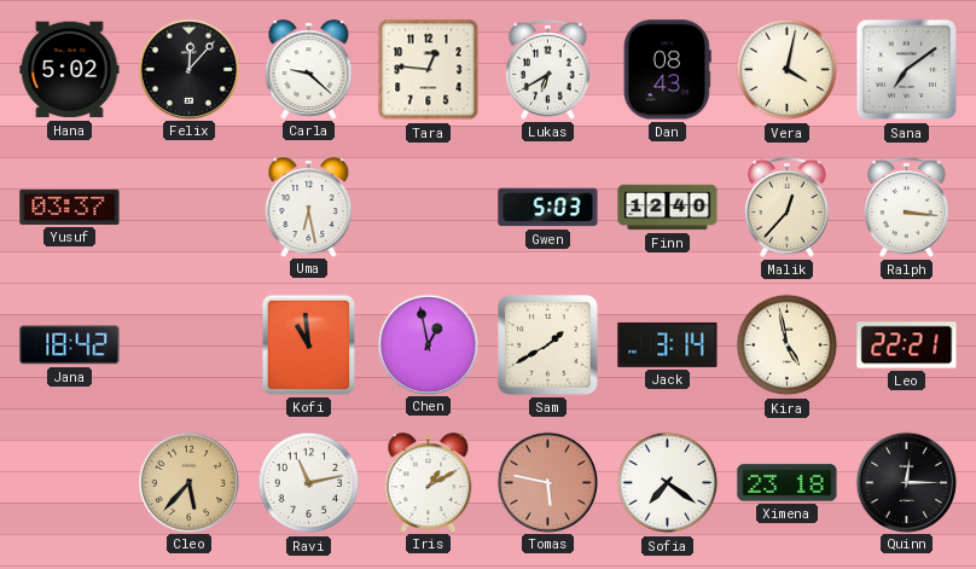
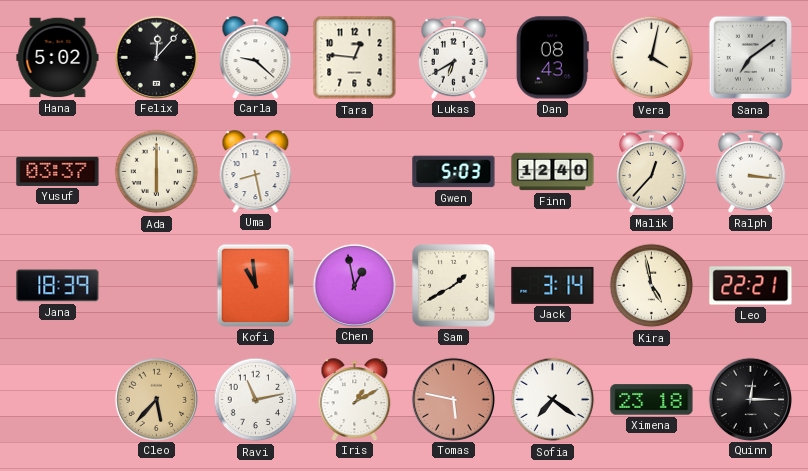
Ada: none -> 6:00 (157, 172)
Uma: 6:28 -> 8:28 (256, 171)
Jana: 18:42 -> 18:39 (58, 286)
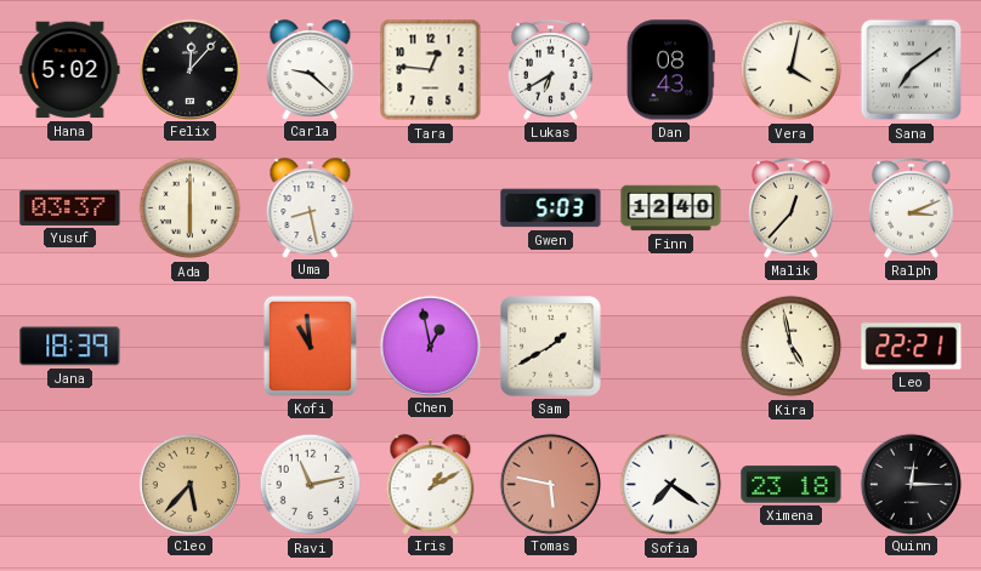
Ralph: 3:16 -> 3:11 (912, 207)
Jack: 3:14 -> none (553, 285)
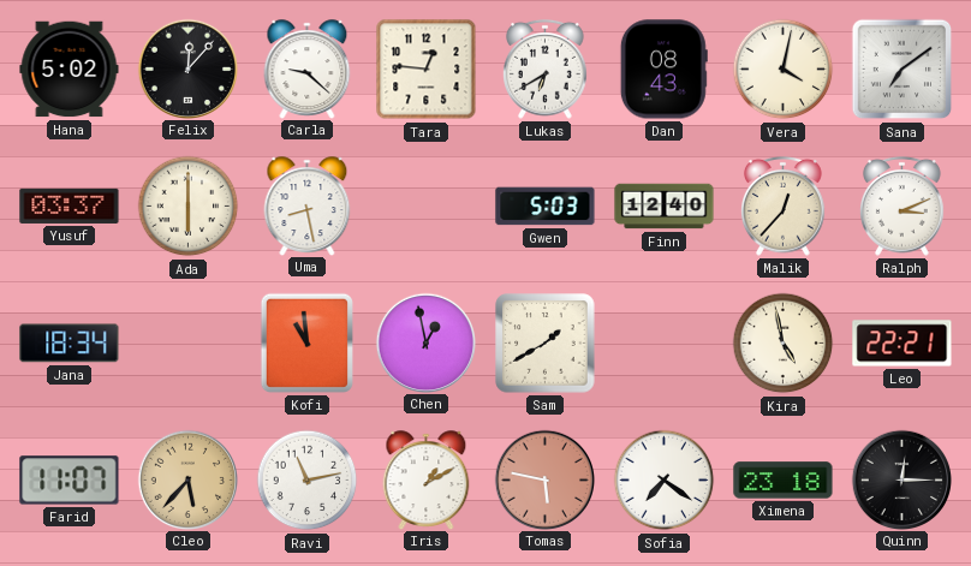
Jana: 18:39 -> 18:34 (70, 344)
Farid: none -> 11:07 (70, 481)
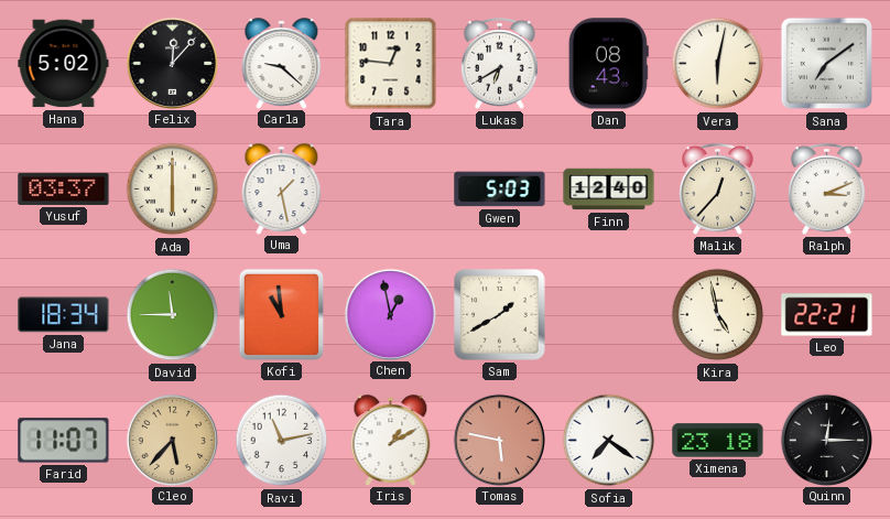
Vera: 4:02 -> 6:02 (718, 64)
Uma: 8:28 -> 1:28 (282, 188)
David: none -> 11:45 (173, 315)
